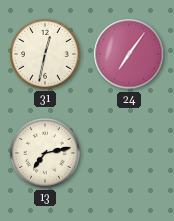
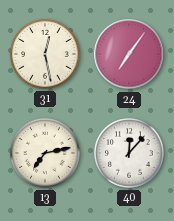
31: 12:32 -> 12:28 (45, 54)
40: none -> 12:07 (129, 153)
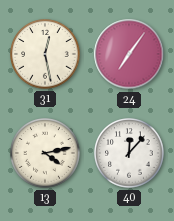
13: 7:13 -> 4:13 (45, 153)
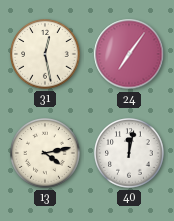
40: 12:07 -> 12:02 (129, 153)
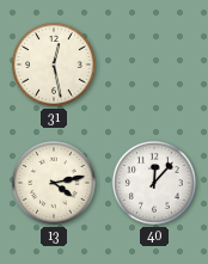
24: 7:06 -> none (129, 54)
40: 12:02 -> 12:07 (154, 183)
